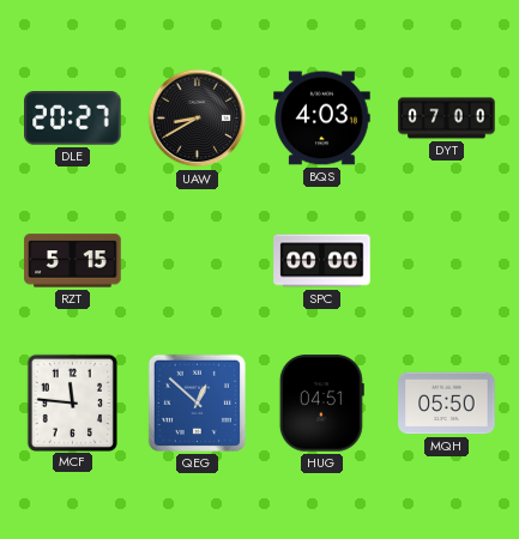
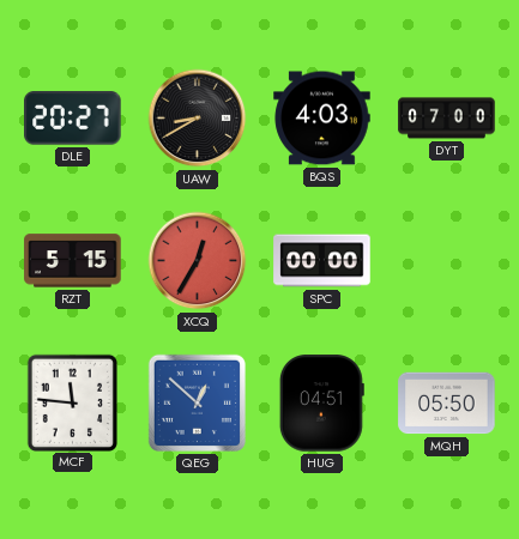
XCQ: none -> 12:35 (198, 261)
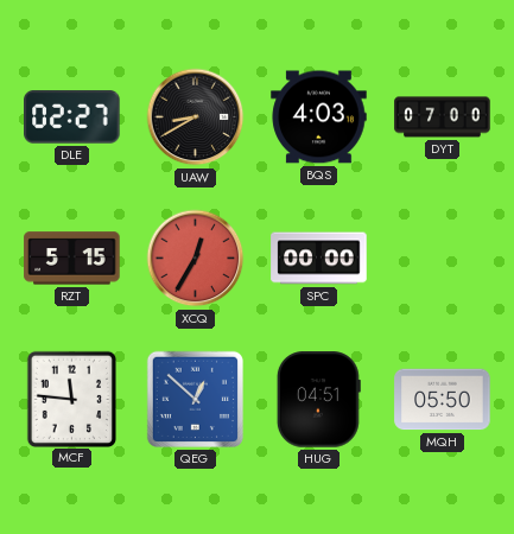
DLE: 20:27 -> 02:27 (72, 117)
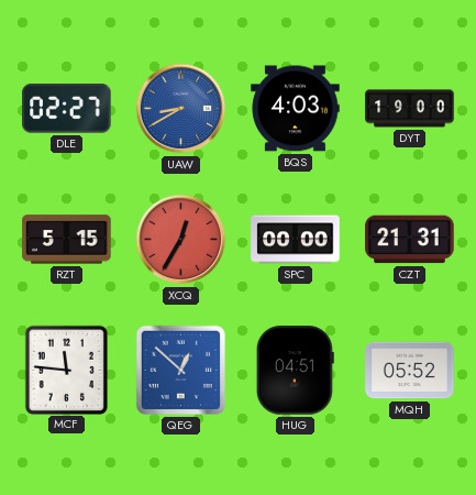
UAW dial: black -> blue (181, 109)
DYT: 07:00 -> 19:00 (410, 109)
CZT: none -> 21:31 (410, 240)
MQH: 05:50 -> 05:52 (410, 371)
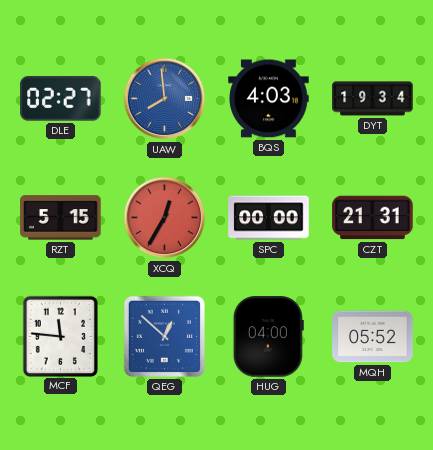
UAW: 8:40 -> 7:59 (165, 99)
DYT: 19:00 -> 19:34 (373, 99)
HUG: 04:51 -> 04:00 (268, 337)
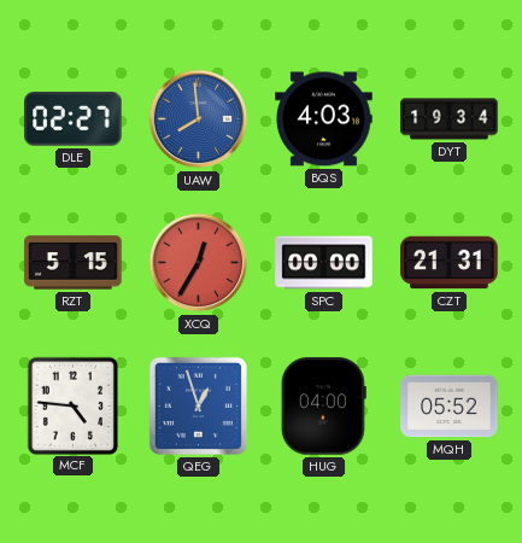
MCF: 11:46 -> 4:46 (72, 405)
QEG: 12:52 -> 12:57 (198, 405)
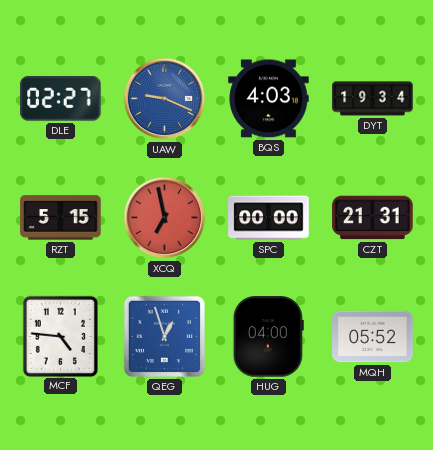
UAW: 7:59 -> 9:19 (165, 99)
XCQ: 12:35 -> 6:58 (165, 218)
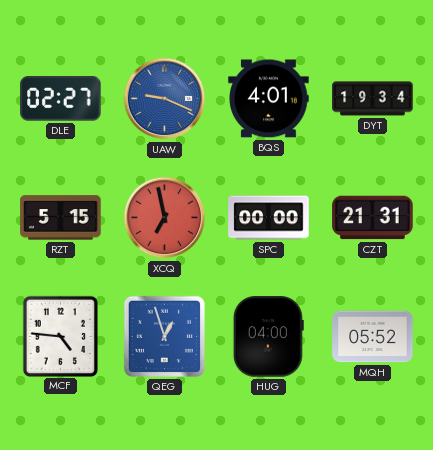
BQS: 4:03 -> 4:01 (269, 99)
